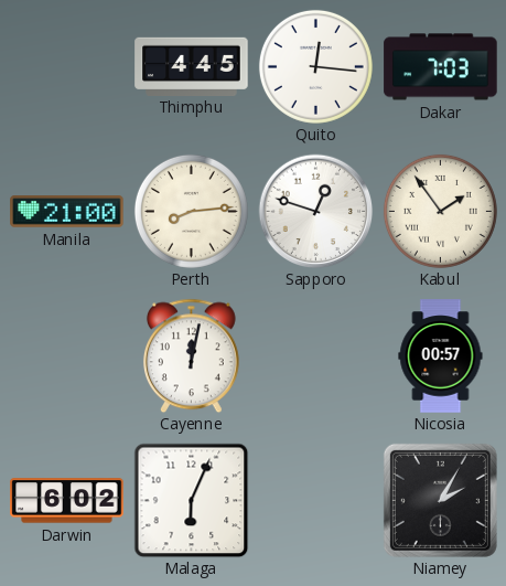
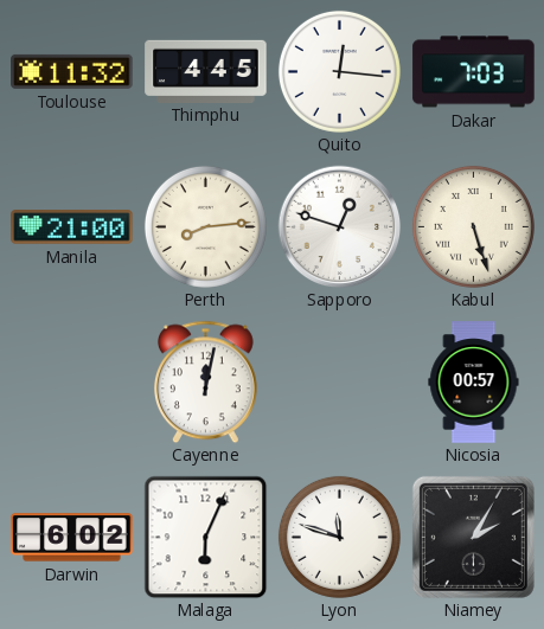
Toulouse: none -> 11:32 (72, 71)
Kabul: 1:54 -> 5:27 (473, 226)
Lyon: none -> 11:48 (339, 537)
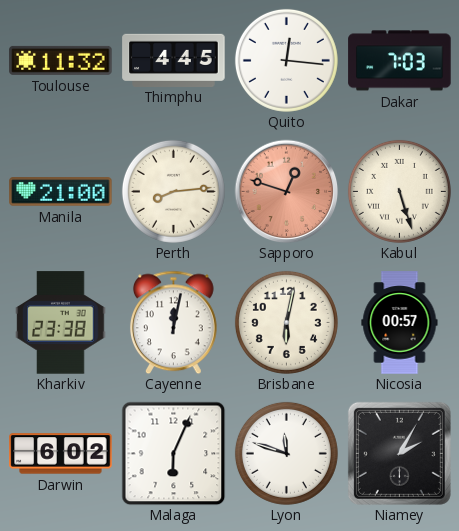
Sapporo dial: white -> salmon (286, 191)
Kharkiv: none -> 23:38 (61, 323)
Brisbane: none -> 6:02 (286, 322)
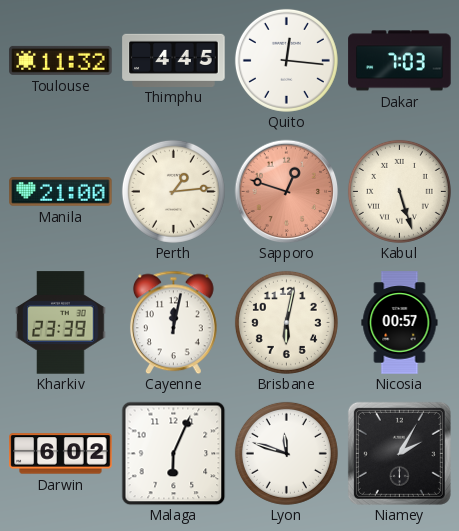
Perth: 8:14 -> 1:14 (173, 191)
Kharkiv: 23:38 -> 23:39 (61, 323)
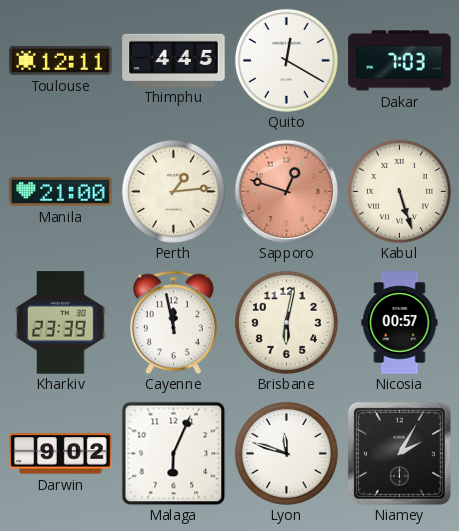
Toulouse: 11:32 -> 12:11 (61, 60)
Quito: 12:16 -> 12:20 (286, 60)
Cayenne: 12:02 -> 11:58 (173, 322)
Darwin: 6:02 -> 9:02 (61, 454)
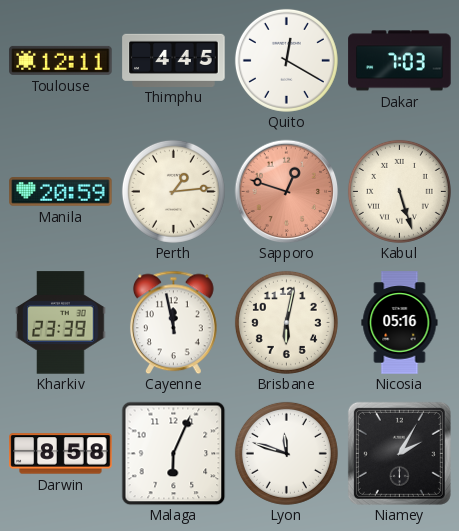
Manila: 21:00 -> 20:59 (61, 192)
Nicosia: 00:57 -> 05:16 (400, 323)
Darwin: 9:02 -> 8:58 (61, 454)
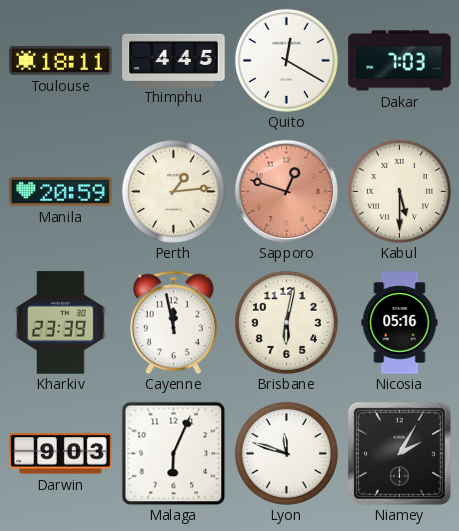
Toulouse: 12:11 -> 18:11 (61, 60)
Kabul: 5:27 -> 5:30 (399, 191)
Darwin: 8:58 -> 9:03 (61, 454)
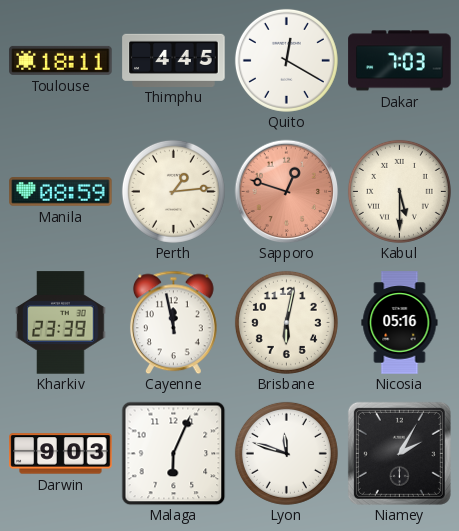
Manila: 20:59 -> 08:59 (61, 192)
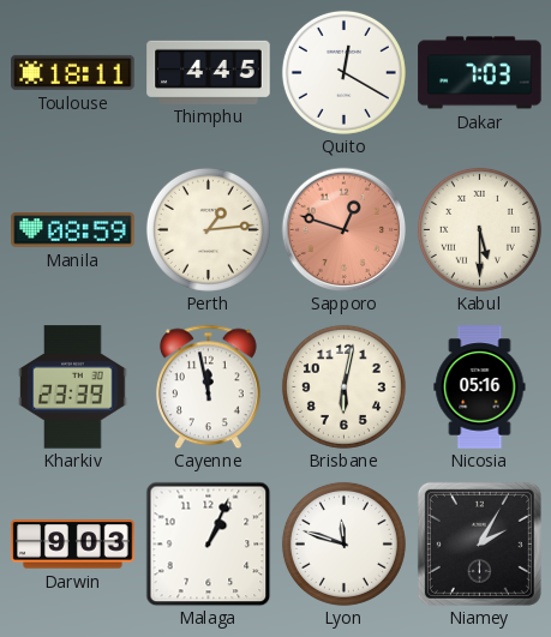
Malaga: 6:04 -> 1:04 (208, 543)
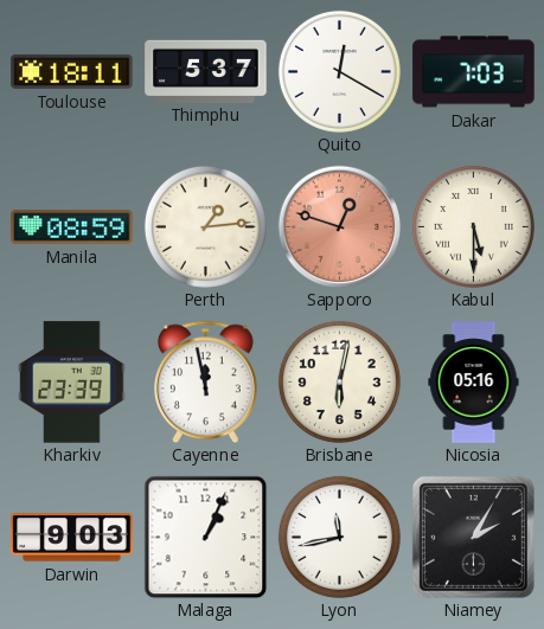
Thimphu: 4:45 -> 5:37 (206, 71)
Lyon: 11:48 -> 11:43 (339, 537)
